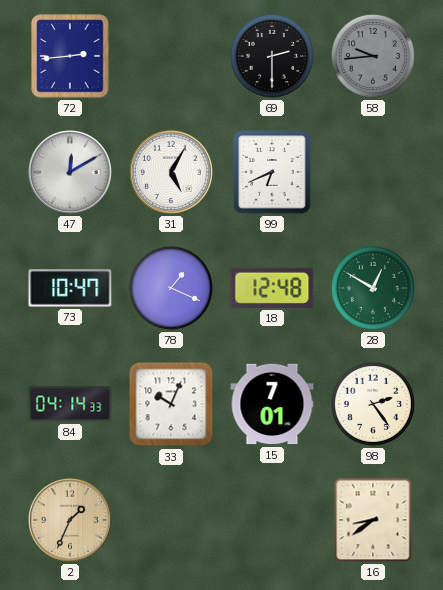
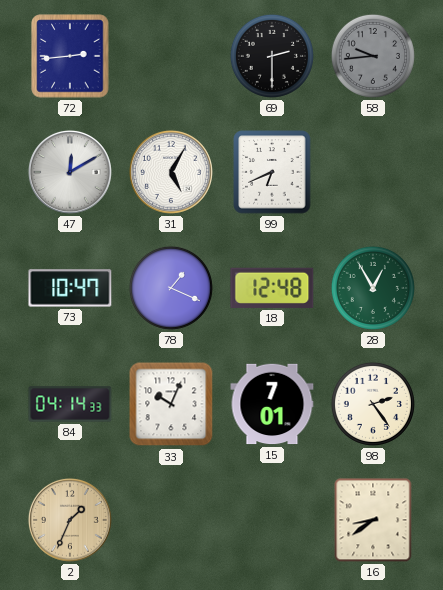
28: 12:50 -> 12:55 (373, 288)
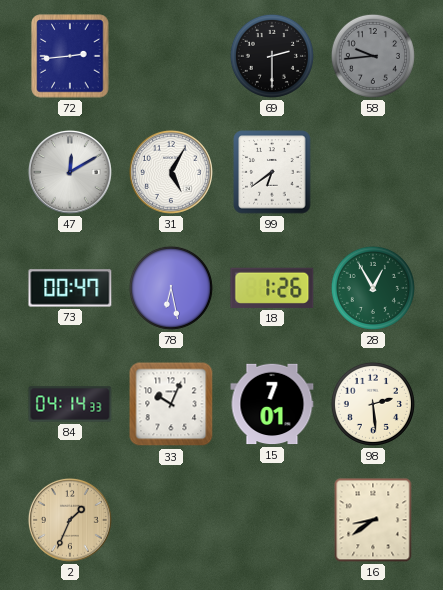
99: 6:41 -> 6:39 (272, 172)
73: 10:47 -> 00:47 (70, 288)
78: 1:19 -> 6:28 (171, 288)
18: 12:48 -> 1:26 (272, 288)
98: 2:24 -> 2:29 (373, 404)
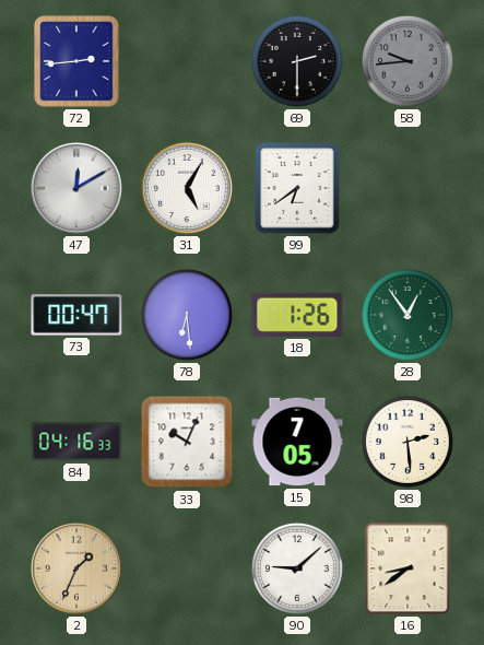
78: 6:28 -> 6:29 (187, 315)
28: 12:55 -> 12:54 (408, 315)
84: 04:14 -> 04:16 (76, 442)
15: 7:01 -> 7:05 (297, 442)
90: none -> 9:08 (297, 568)
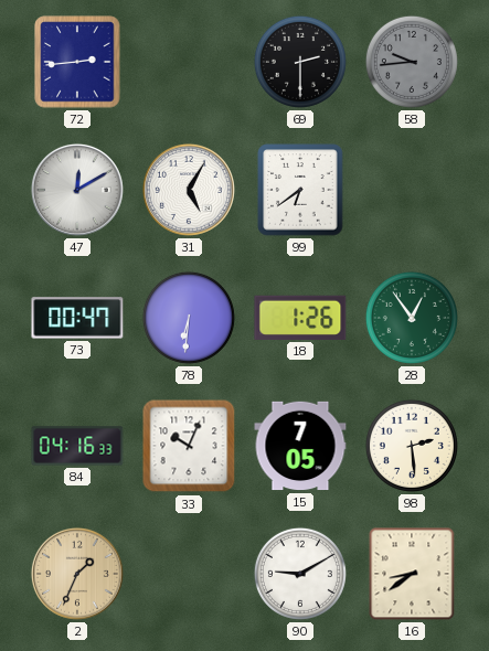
78: 6:29 -> 6:31 (189, 318)
90: 9:08 -> 9:10 (300, 574)
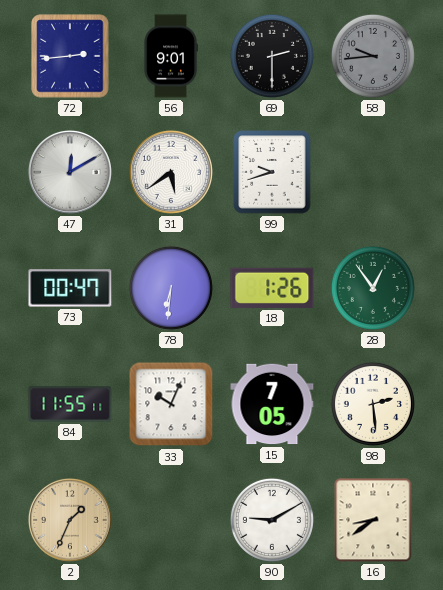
56: none -> 9:01 (171, 56)
31: 5:05 -> 5:39 (171, 172)
99: 6:39 -> 9:42 (272, 172)
84: 04:16 -> 11:55 (70, 404)
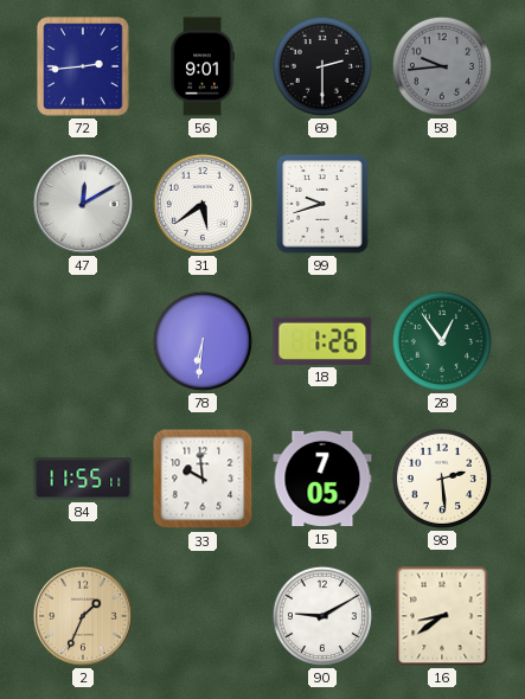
73: 00:47 -> none (70, 288)
33: 10:04 -> 9:59 (203, 479)
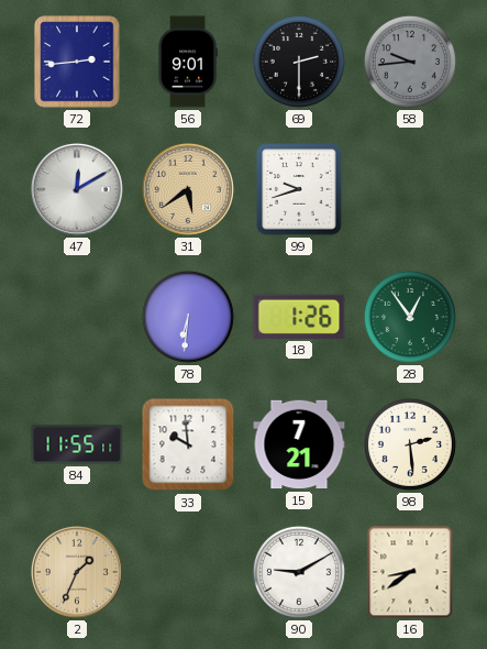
31 dial: white -> champagne (188, 189)
15: 7:05 -> 7:21 (299, 444)
